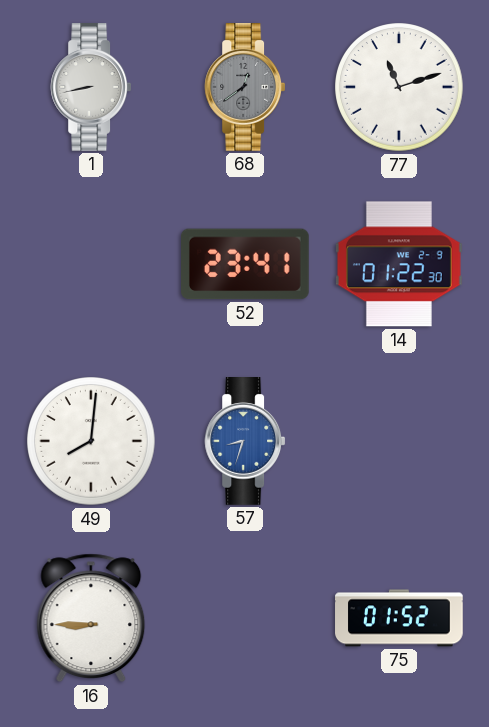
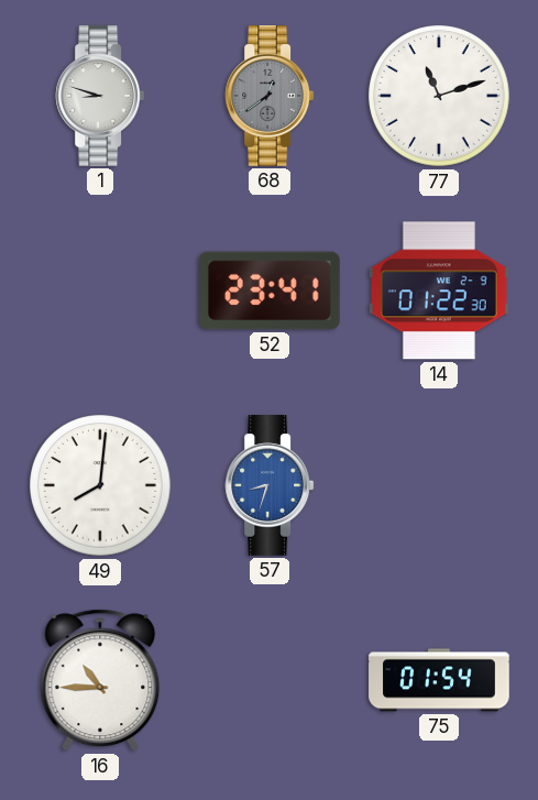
1: 8:43 -> 8:48 (100, 97)
16: 8:45 -> 10:45 (100, 680)
75: 01:52 -> 01:54 (439, 680)
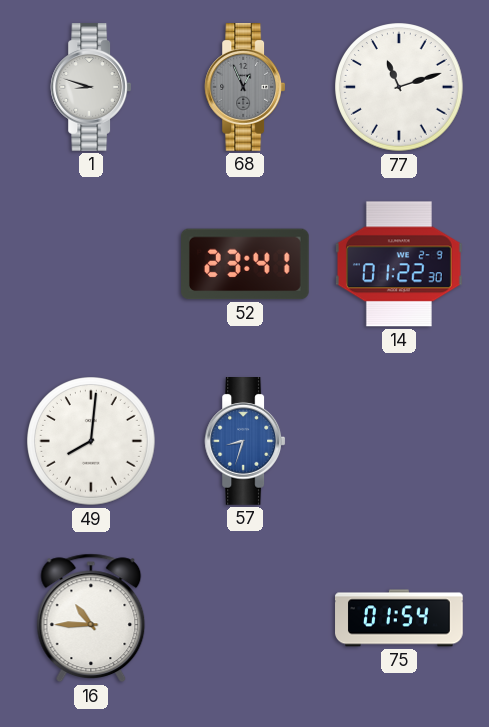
68: 12:39 -> 12:56 (245, 88)
